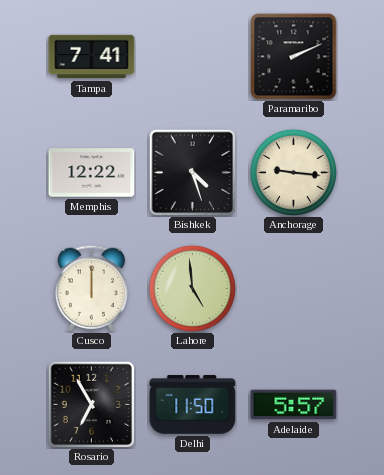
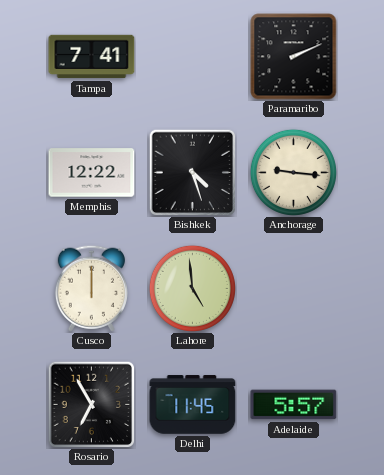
Delhi: 11:50 -> 11:45 (193, 405)
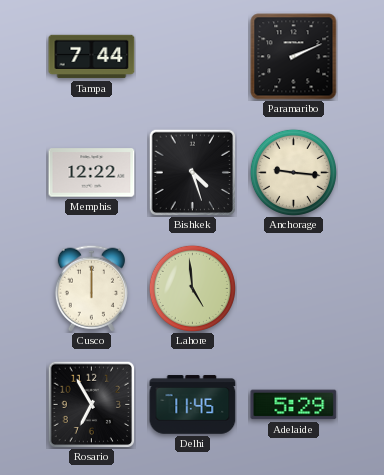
Tampa: 7:41 -> 7:44 (92, 57)
Adelaide: 5:57 -> 5:29 (294, 405)
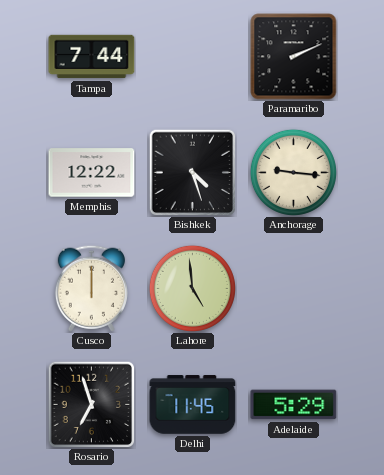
Rosario: 6:55 -> 6:57 (91, 404)
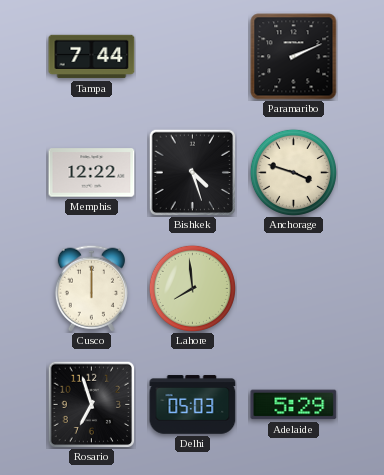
Anchorage: 9:16 -> 3:48 (293, 172)
Lahore: 4:59 -> 7:59 (192, 288)
Delhi: 11:45 -> 05:03 (193, 405)
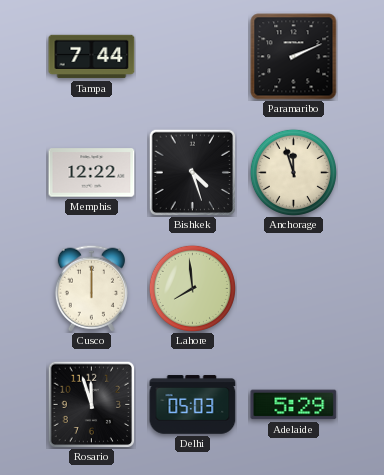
Anchorage: 3:48 -> 11:57 (293, 172)
Rosario: 6:57 -> 11:57 (91, 404)
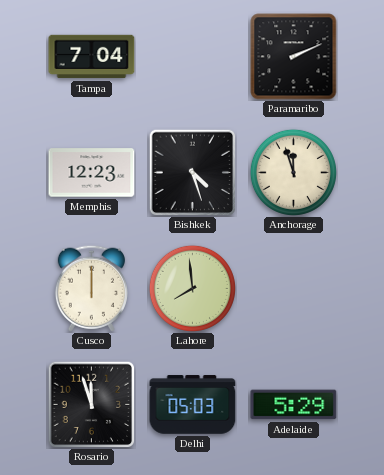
Tampa: 7:44 -> 7:04 (92, 57)
Memphis: 12:22 -> 12:23 (92, 173)
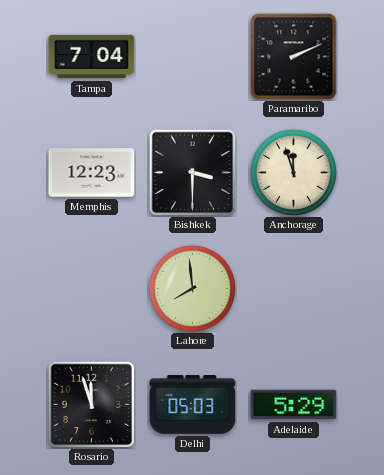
Bishkek: 4:27 -> 3:30 (192, 172)
Cusco: 12:00 -> none (91, 288)
